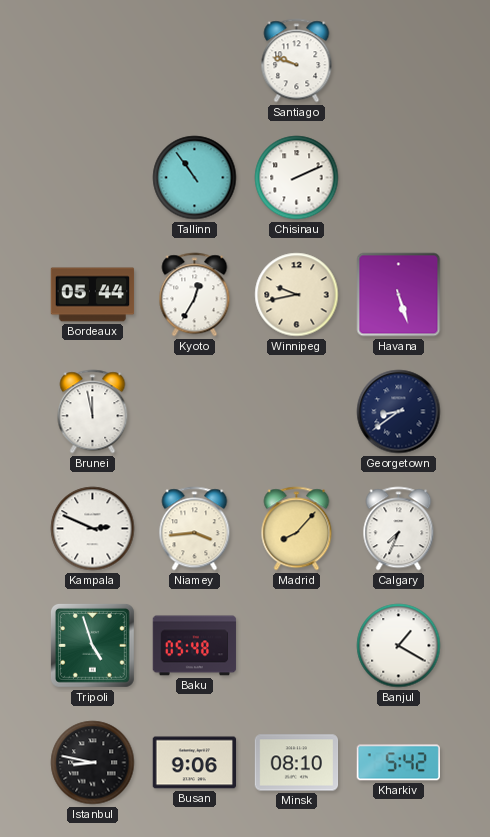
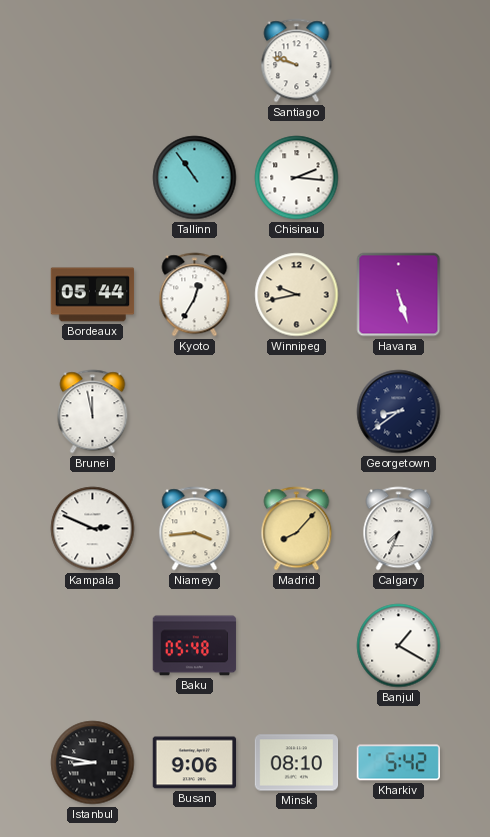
Chisinau: 2:11 -> 2:16 (297, 178)
Tripoli: 4:57 -> none (92, 645)
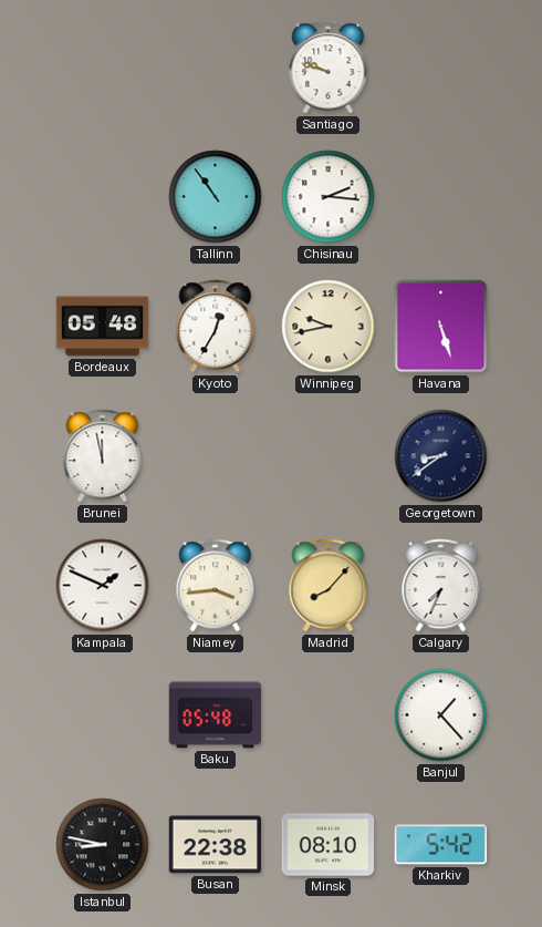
Bordeaux: 05:44 -> 05:48 (103, 327)
Kampala: 2:49 -> 1:49 (103, 586)
Banjul: 1:20 -> 1:23 (441, 715)
Busan: 9:06 -> 22:38 (216, 845)
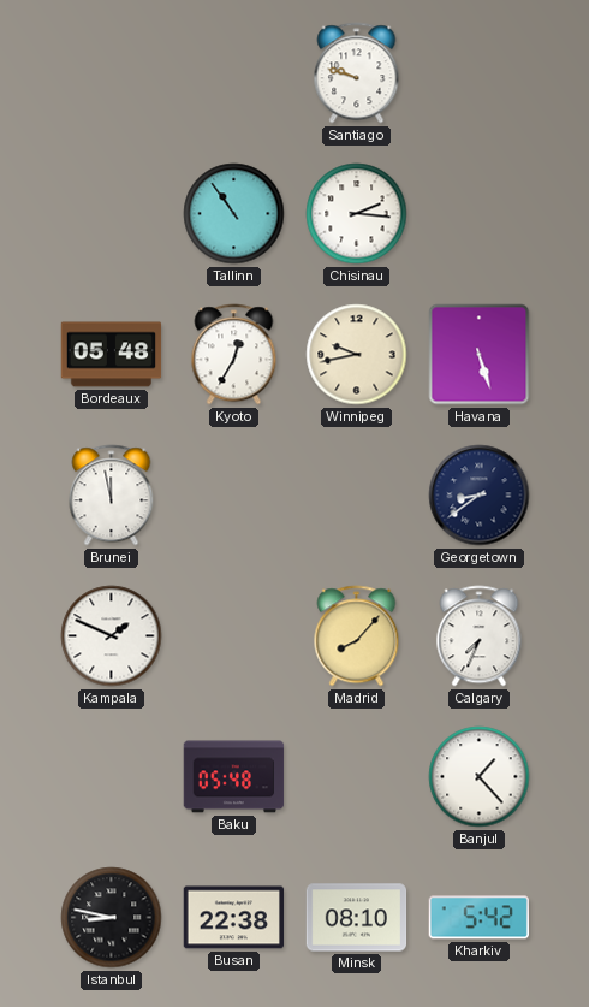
Niamey: 3:44 -> none (216, 586)
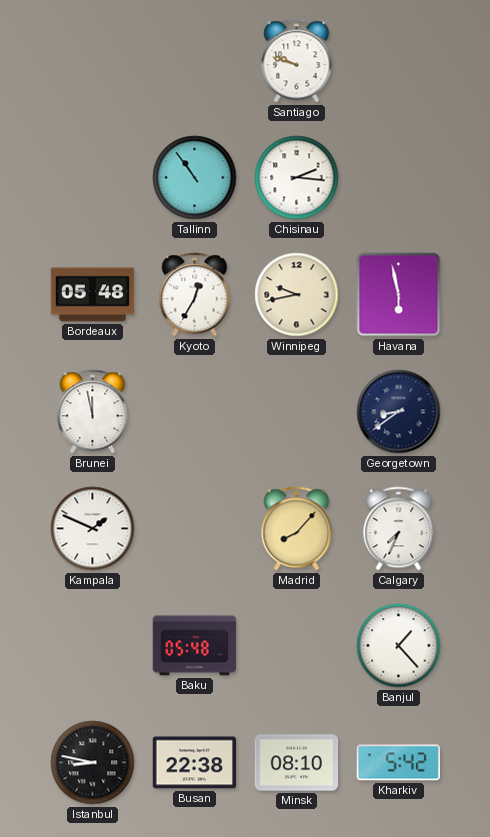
Havana: 5:27 -> 5:58 (399, 295)
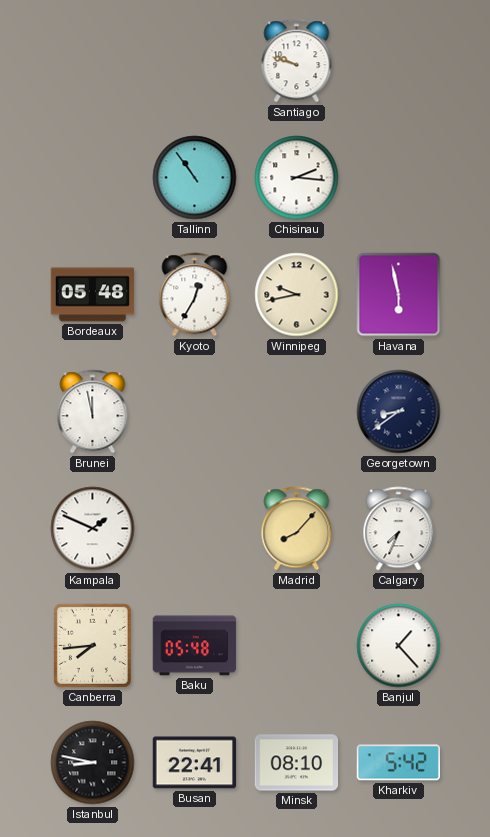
Canberra: none -> 7:44 (92, 645)
Busan: 22:38 -> 22:41 (195, 763)
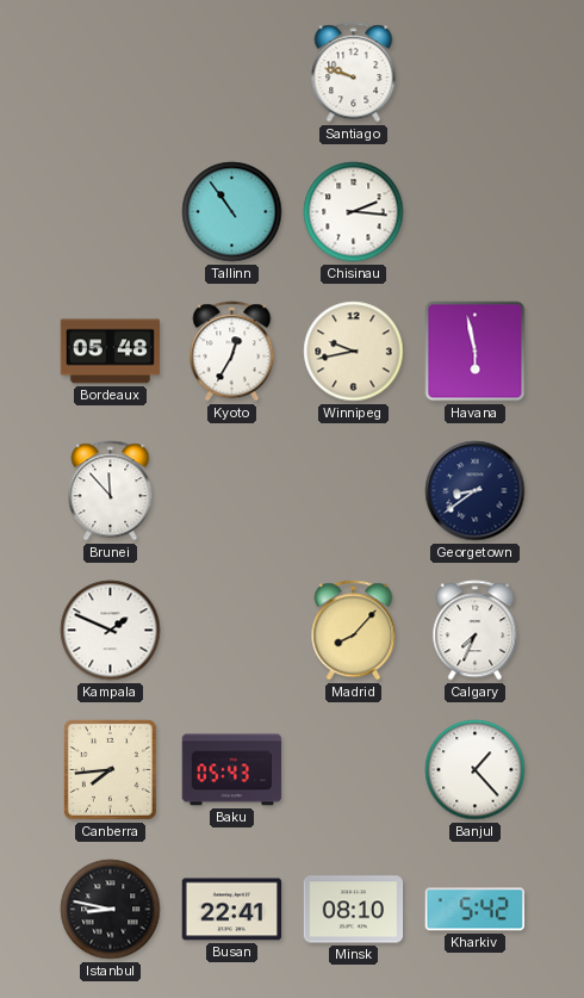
Brunei: 11:58 -> 11:53 (111, 491)
Baku: 05:48 -> 05:43 (232, 770)
